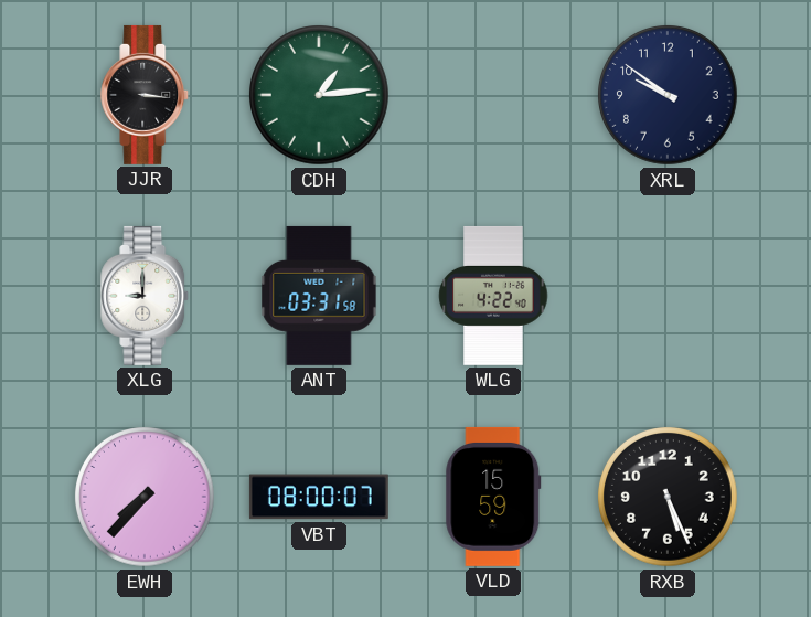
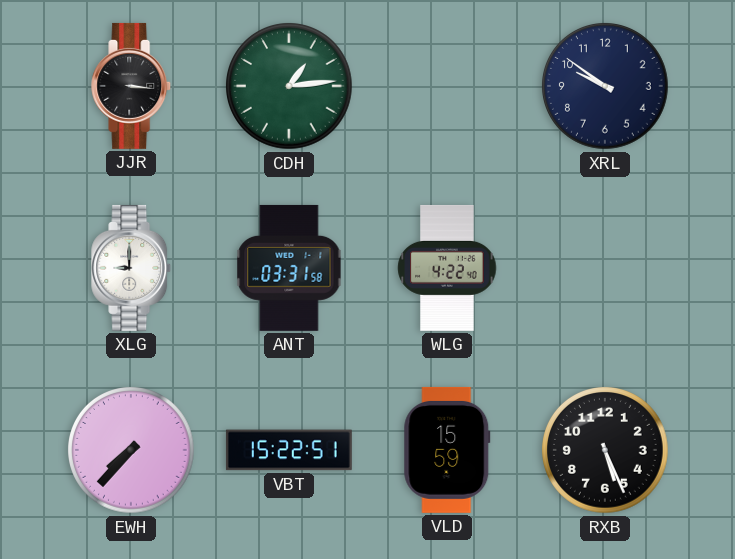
VBT: 08:00 -> 15:22 (289, 450)
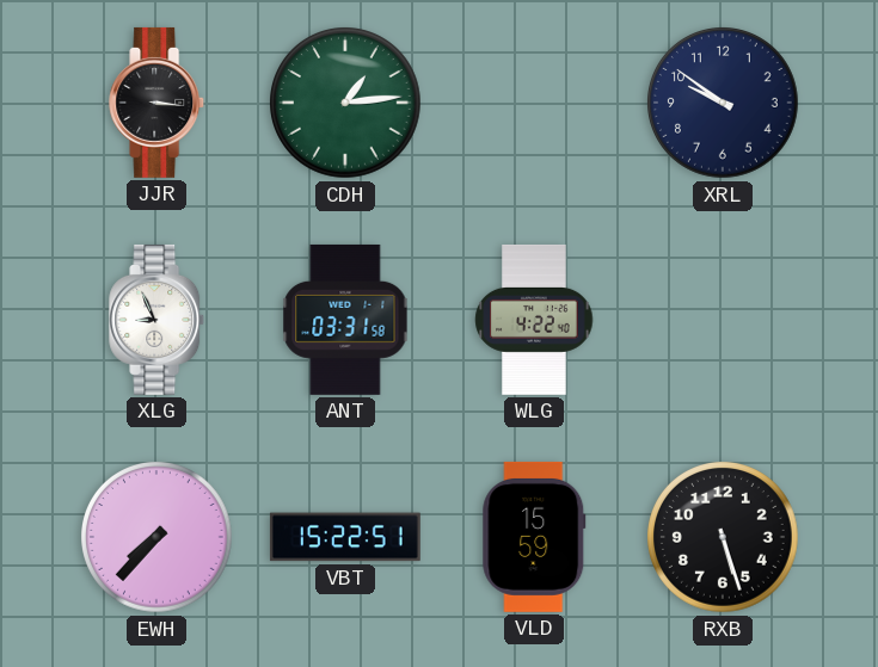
XLG: 9:00 -> 8:56 (158, 320)
RXB: 5:26 -> 5:27 (724, 538)
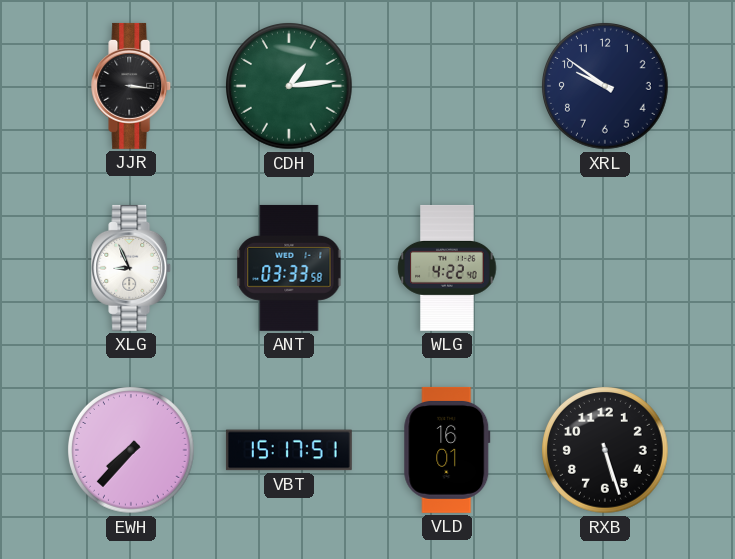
ANT: 03:31 -> 03:33 (289, 268)
VBT: 15:22 -> 15:17 (289, 450)
VLD: 15:59 -> 16:01 (447, 450)
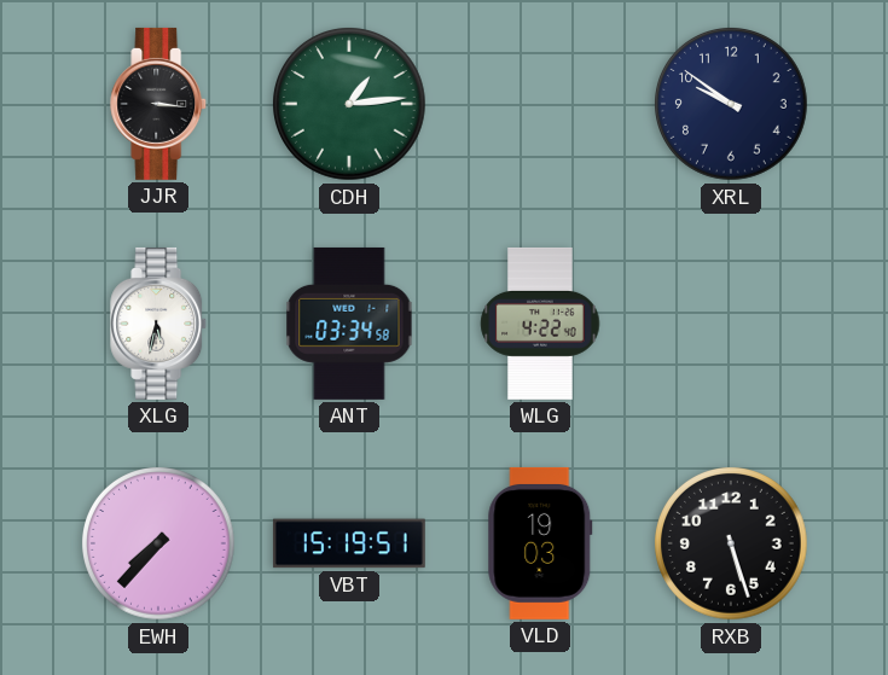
XLG: 8:56 -> 5:32 (159, 324)
ANT: 03:33 -> 03:34 (349, 324)
VBT: 15:17 -> 15:19 (349, 543)
VLD: 16:01 -> 19:03 (540, 543)
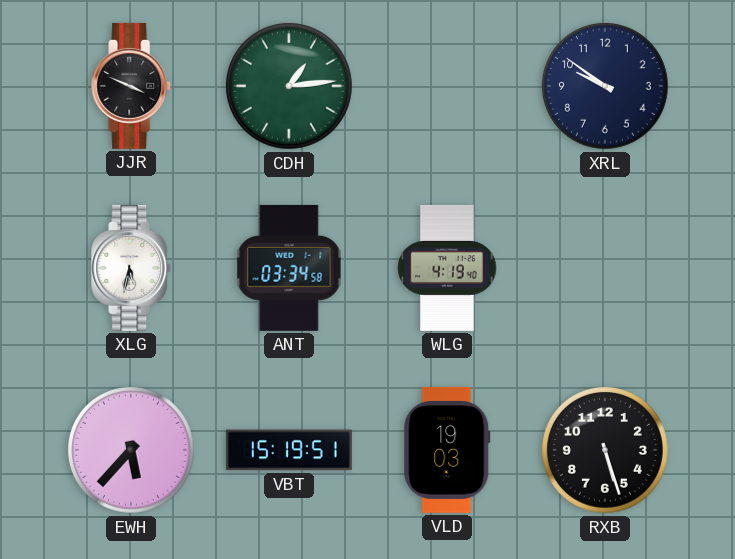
JJR: 3:16 -> 3:49 (132, 86)
WLG: 4:22 -> 4:19 (447, 268)
EWH: 7:37 -> 5:37 (132, 451)
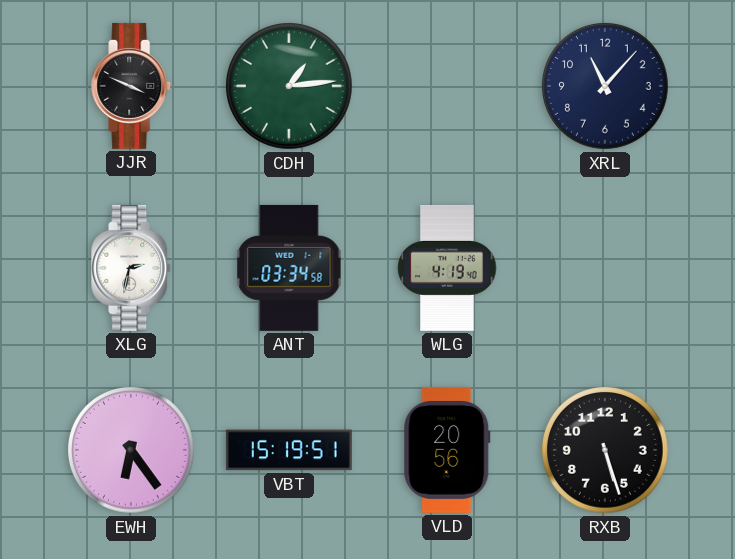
XRL: 9:51 -> 11:07 (606, 87)
XLG: 5:32 -> 2:32 (132, 268)
EWH: 5:37 -> 6:24 (132, 451)
VLD: 19:03 -> 20:56 (447, 450)
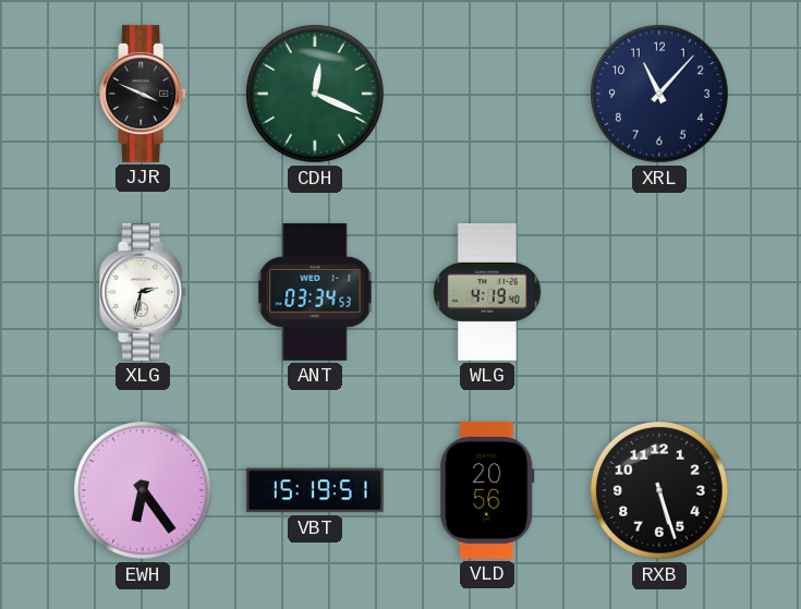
CDH: 1:14 -> 12:19 (316, 95)
ANT: 03:34:58 -> 03:34:53 (315, 292)
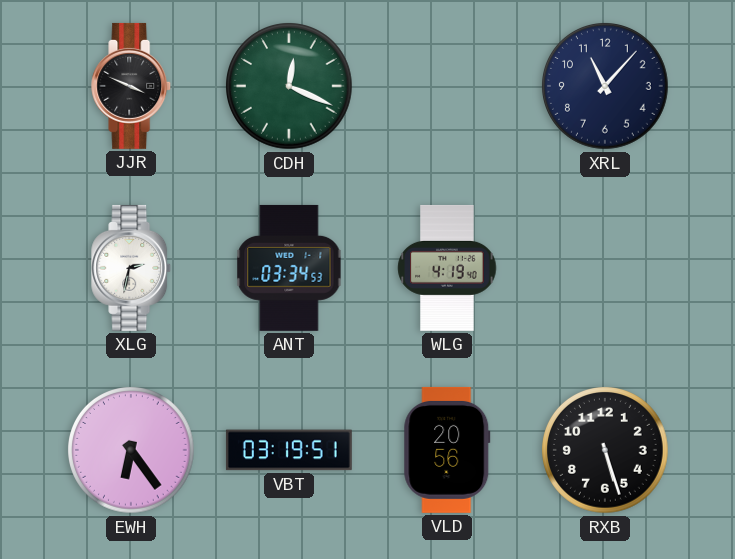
VBT: 15:19 -> 03:19 (289, 450)
